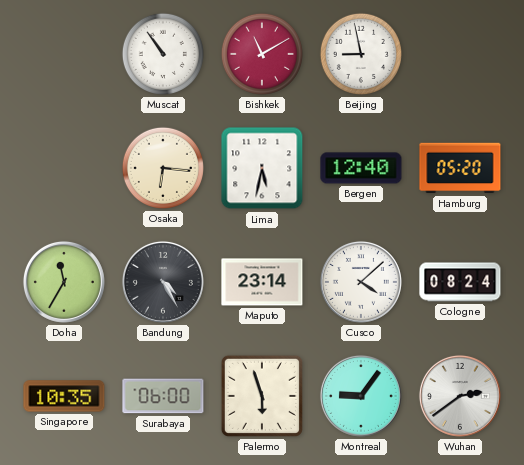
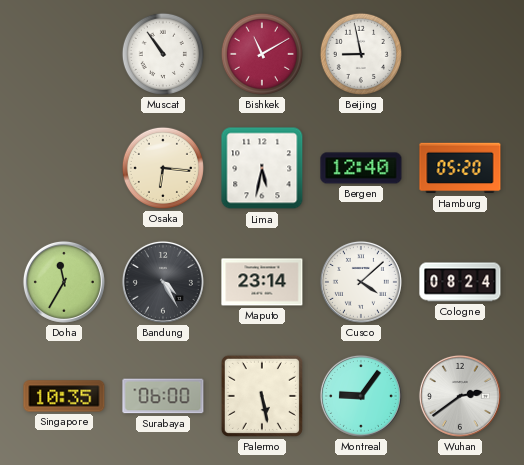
Palermo: 5:57 -> 5:28 (262, 396)
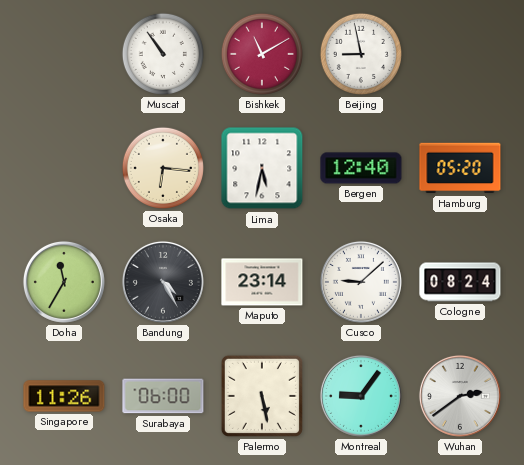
Cusco: 4:08 -> 9:08 (361, 282)
Singapore: 10:35 -> 11:26 (64, 396)
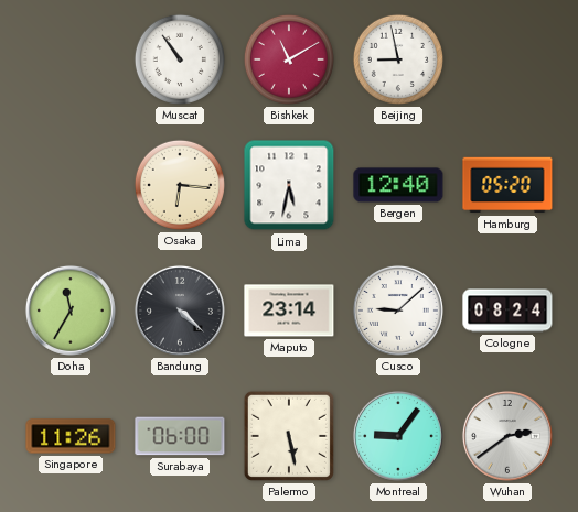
Bandung: 4:25 -> 4:22 (180, 311)
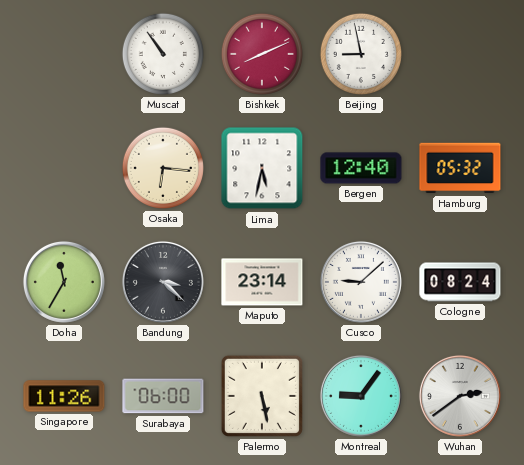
Bishkek: 11:10 -> 8:11 (262, 54)
Hamburg: 05:20 -> 05:32 (460, 168)
Bandung: 4:22 -> 3:22 (163, 282)
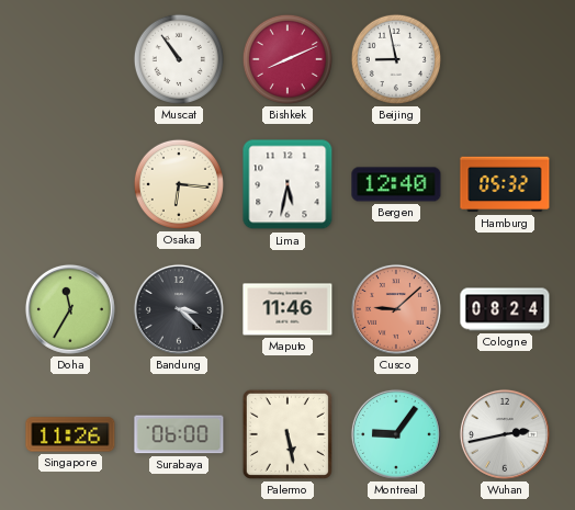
Maputo: 23:14 -> 11:46 (287, 309)
Cusco dial: white -> salmon (396, 309)
Wuhan: 2:39 -> 2:43 (505, 434)
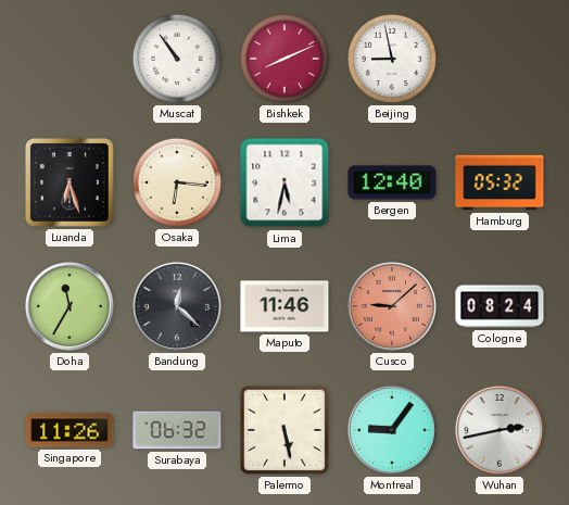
Luanda: none -> 6:27 (69, 182)
Bandung: 3:22 -> 12:22 (177, 306)
Surabaya: 06:00 -> 06:32 (177, 430)
